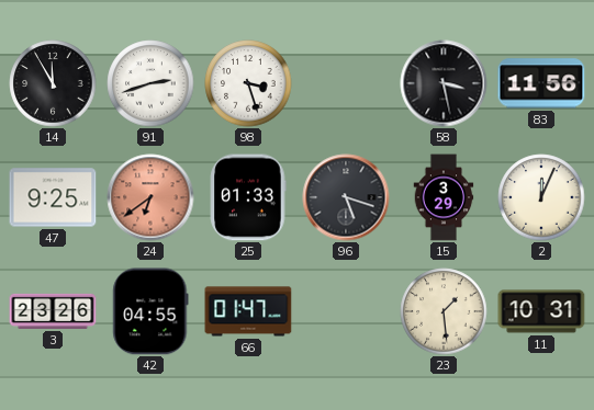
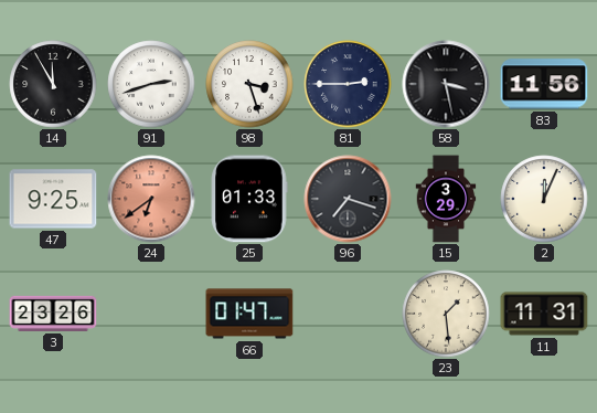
81: none -> 2:45 (348, 84)
96: 5:18 -> 7:18 (348, 199)
42: 04:55 -> none (150, 311)
11: 10:31 -> 11:31 (544, 314)
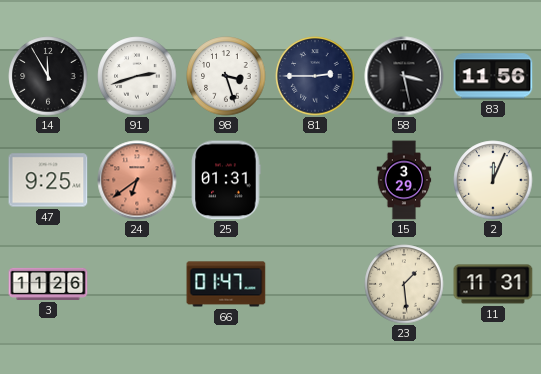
25: 01:33 -> 01:31 (226, 180)
96: 7:18 -> none (348, 199)
3: 23:26 -> 11:26 (48, 284)
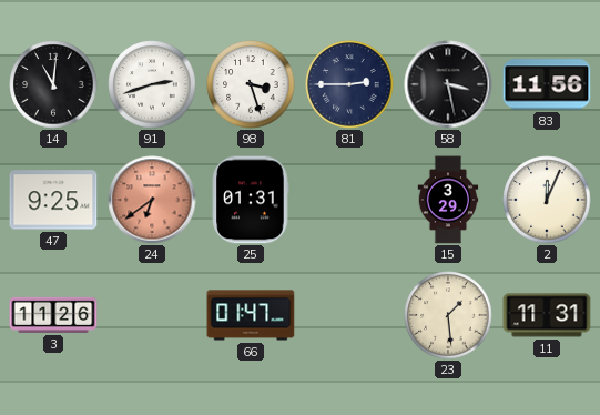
14: 11:55 -> 11:01 (53, 84)
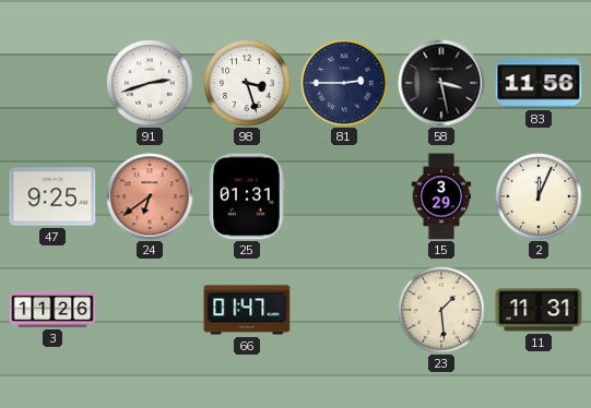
14: 11:01 -> none (53, 84)
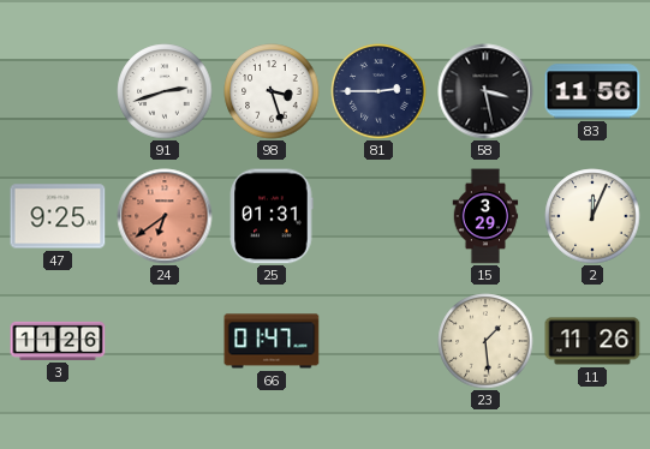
11: 11:31 -> 11:26 (592, 341)
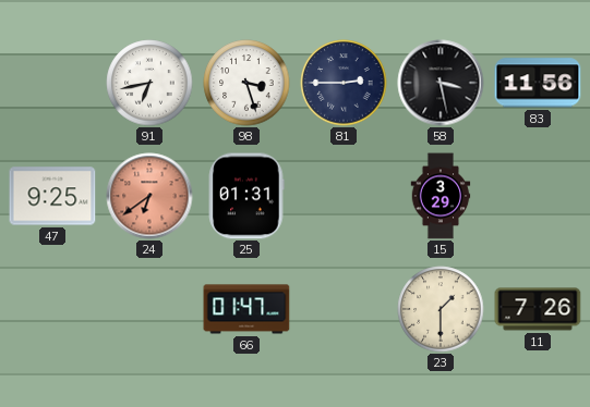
91: 2:42 -> 6:43 (149, 83)
2: 12:04 -> none (592, 216)
3: 11:26 -> none (58, 341)
23: 1:29 -> 1:30 (441, 309)
11: 11:26 -> 7:26 (538, 309)
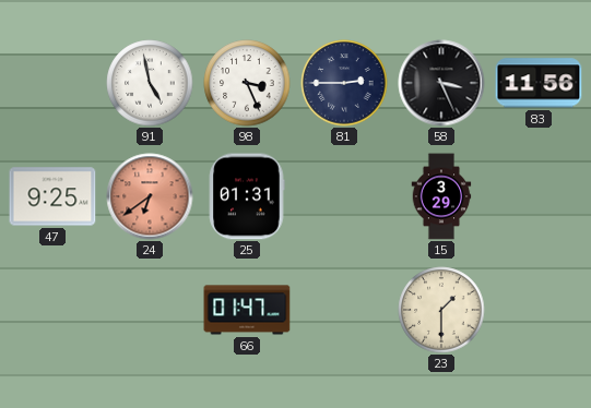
91: 6:43 -> 4:58 (150, 83)
98: 3:27 -> 3:26 (247, 83)
58: 3:28 -> 3:26 (441, 83)
11: 7:26 -> none (538, 309)
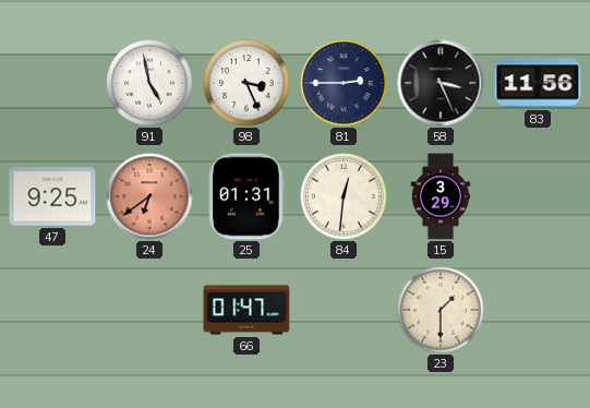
84: none -> 12:31 (344, 196)
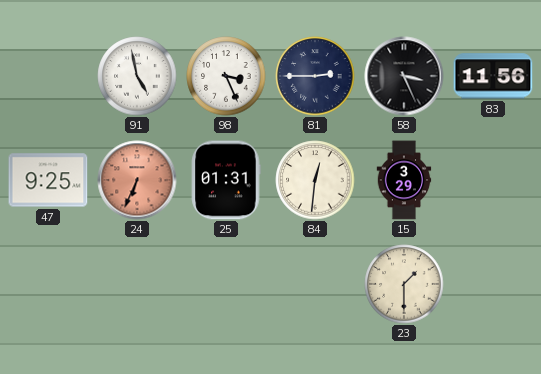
24: 6:39 -> 6:34 (137, 180)
66: 01:47 -> none (246, 310)
